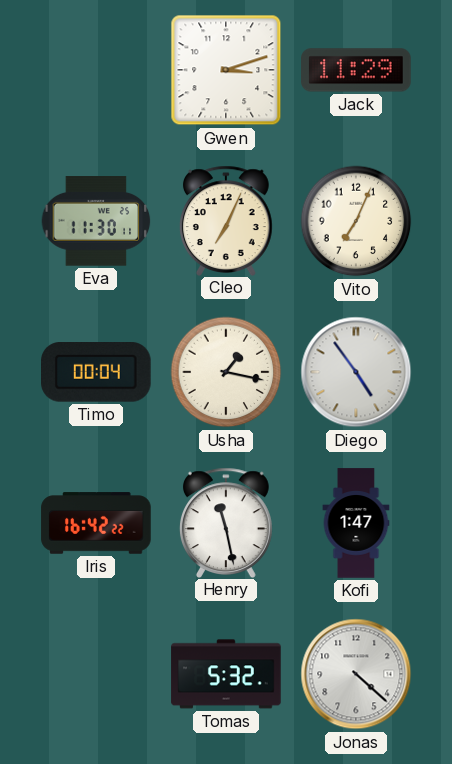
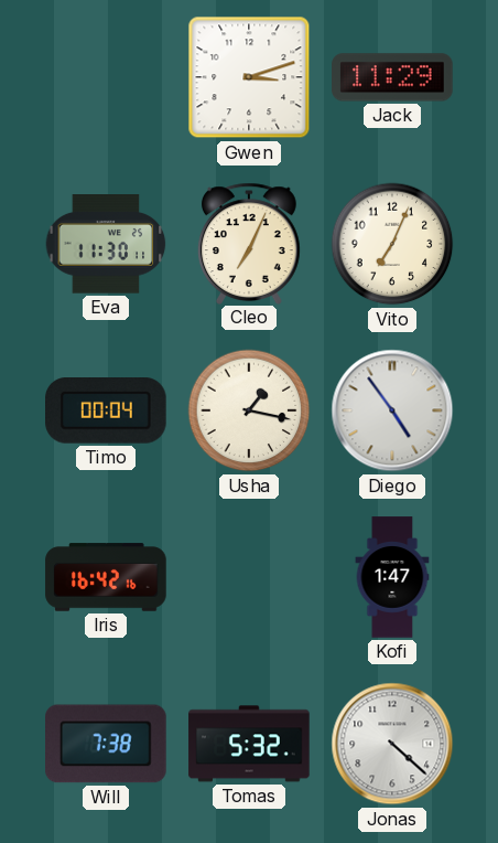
Iris: 16:42:22 -> 16:42:16 (106, 577)
Henry: 11:28 -> none (226, 522)
Will: none -> 7:38 (106, 744)
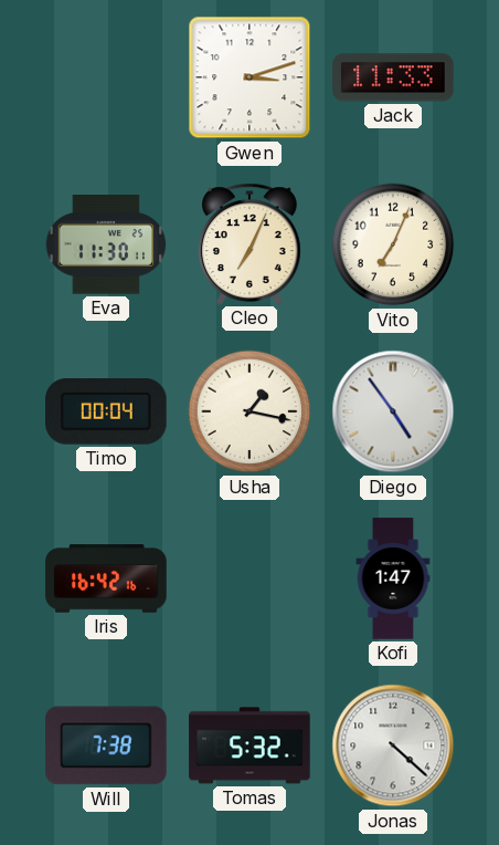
Jack: 11:29 -> 11:33 (393, 77)
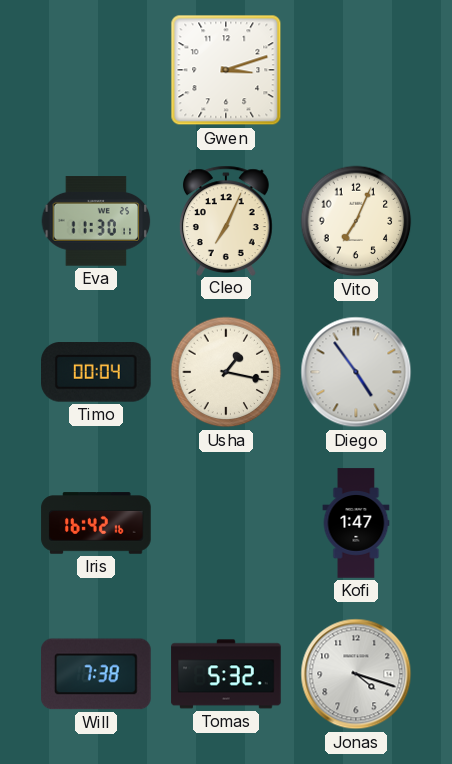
Jack: 11:33 -> none (393, 77)
Jonas: 4:22 -> 4:18 (356, 674)
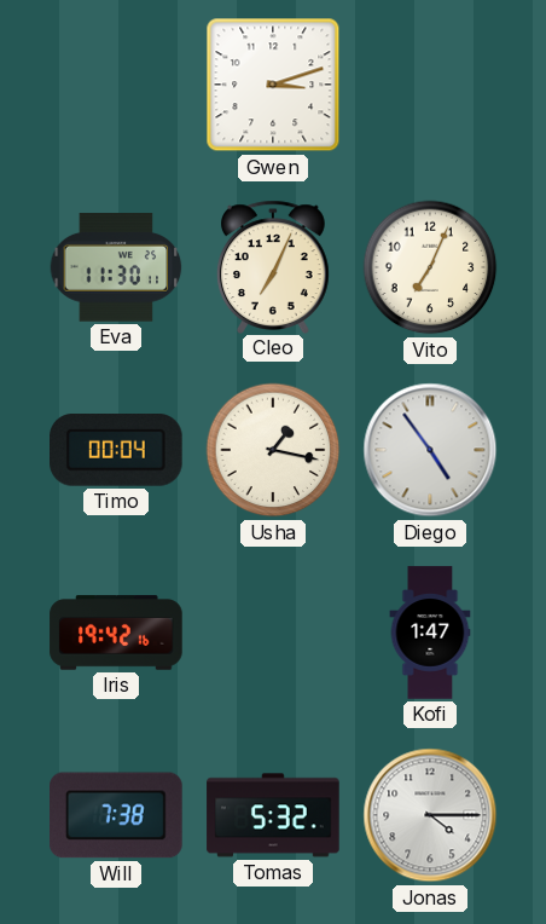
Iris: 16:42 -> 19:42 (116, 633)
Jonas: 4:18 -> 4:15 (430, 815)
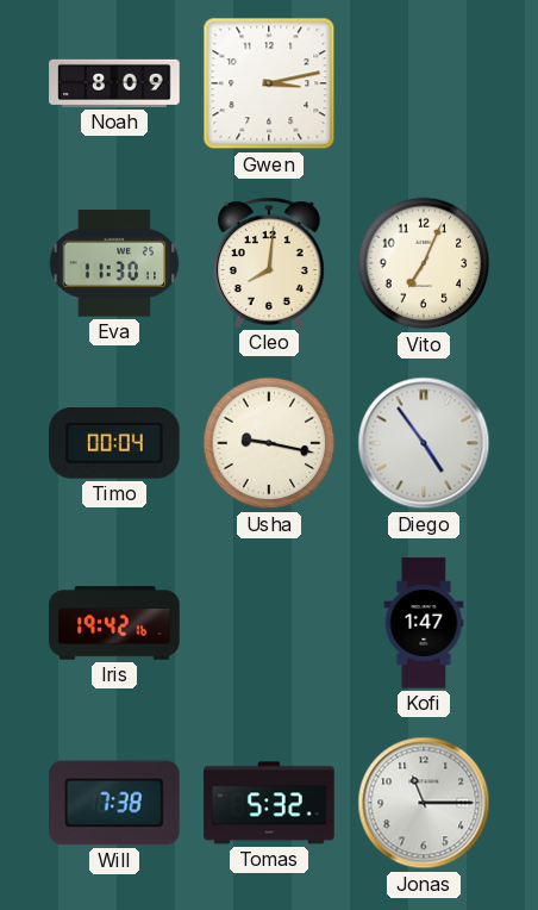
Noah: none -> 8:09 (114, 83)
Gwen: 3:12 -> 3:13 (269, 83)
Cleo: 7:04 -> 8:01 (269, 262)
Usha: 1:17 -> 9:17 (269, 443)
Jonas: 4:15 -> 11:15 (424, 803)
